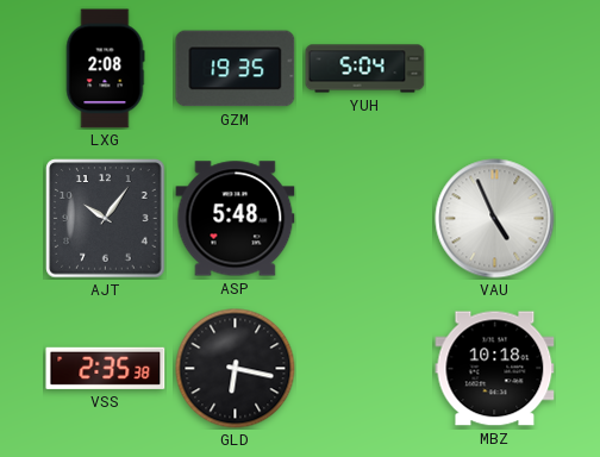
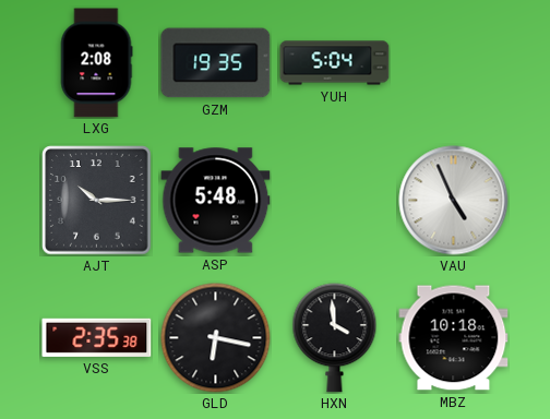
AJT: 10:06 -> 10:15 (97, 201)
HXN: none -> 3:59 (335, 338)
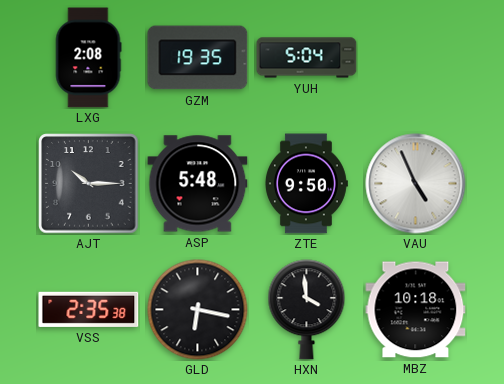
ZTE: none -> 9:50 (306, 184)
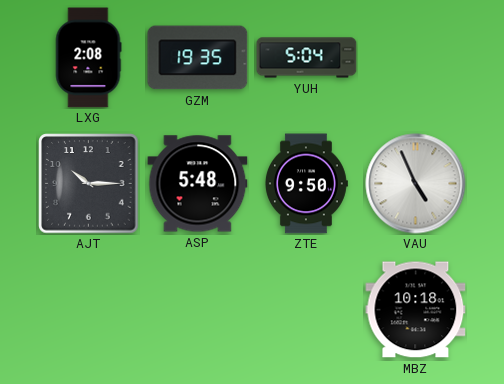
VSS: 2:35 -> none (89, 309)
GLD: 6:17 -> none (198, 310)
HXN: 3:59 -> none (307, 310)
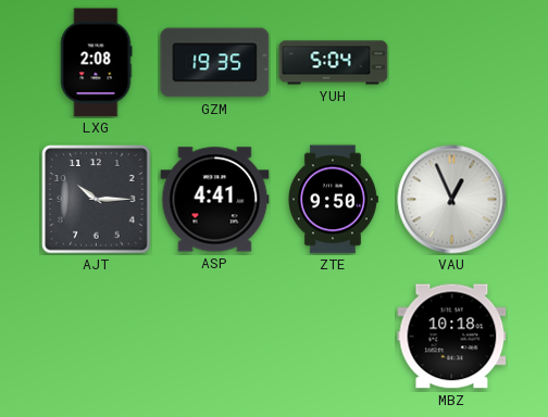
ASP: 5:48 -> 4:41 (215, 200)
VAU: 4:56 -> 12:56 (452, 200)
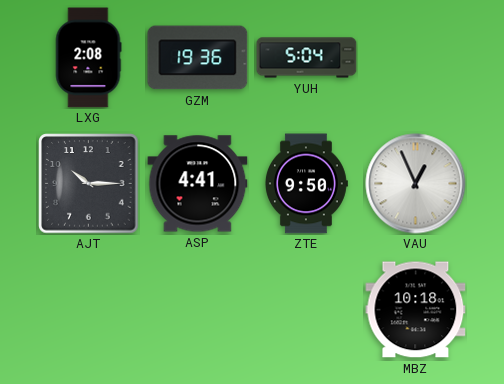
GZM: 19:35 -> 19:36 (198, 58)
